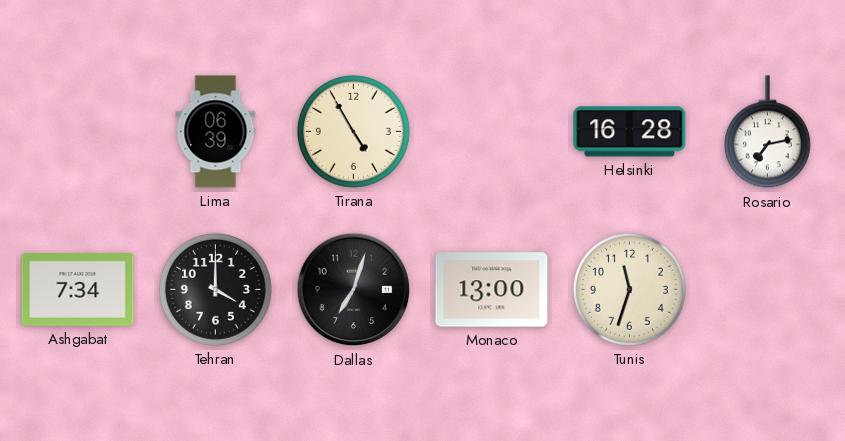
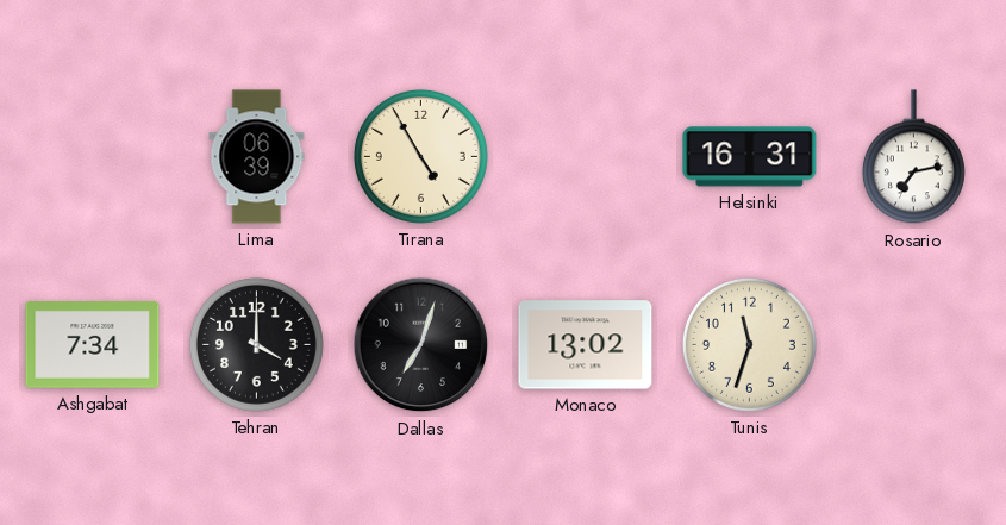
Helsinki: 16:28 -> 16:31 (750, 157)
Monaco: 13:00 -> 13:02 (586, 345)
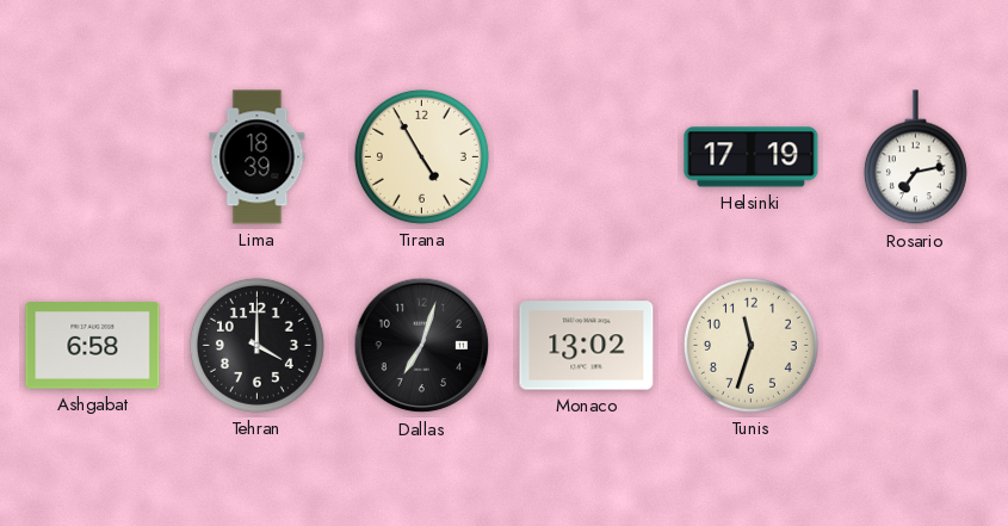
Lima: 06:39 -> 18:39 (258, 157)
Helsinki: 16:31 -> 17:19 (752, 157)
Ashgabat: 7:34 -> 6:58 (93, 346)
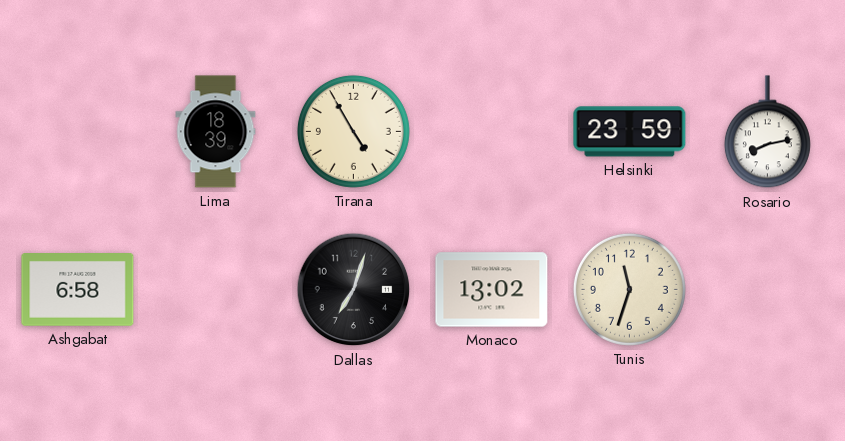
Helsinki: 17:19 -> 23:59 (630, 132)
Rosario: 7:13 -> 8:13 (767, 132)
Tehran: 4:00 -> none (256, 345)
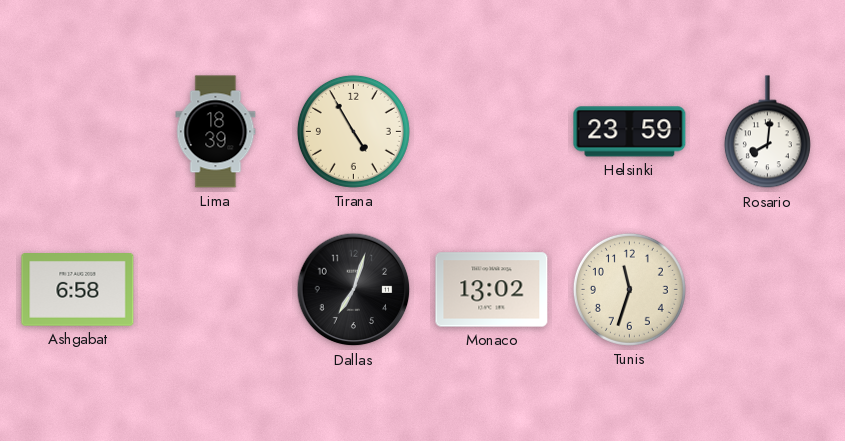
Rosario: 8:13 -> 8:01 (767, 132)
